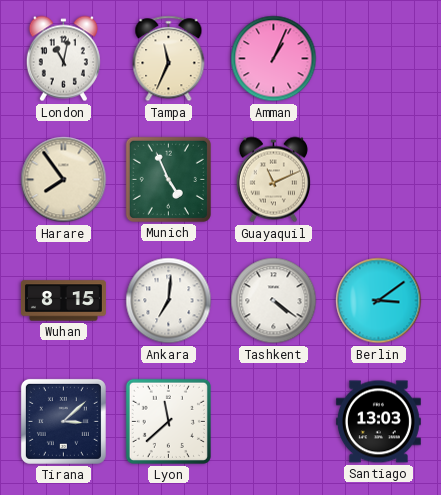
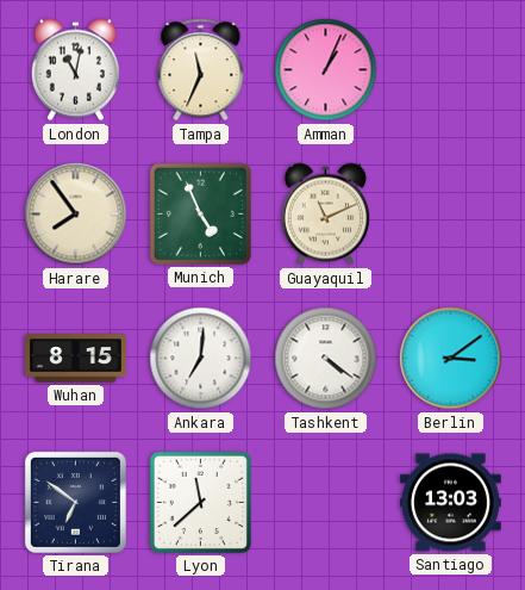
Tirana: 3:08 -> 6:51 (75, 502)
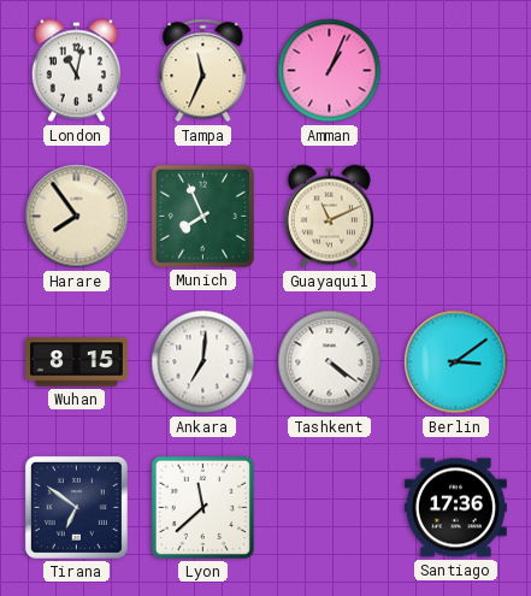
Munich: 4:56 -> 7:56 (202, 216)
Santiago: 13:03 -> 17:36 (455, 508)
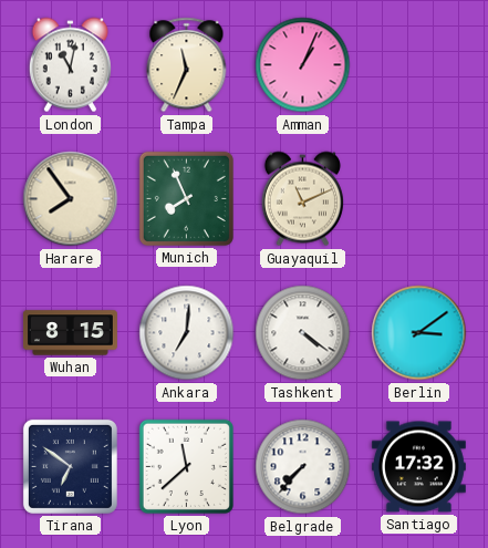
Belgrade: none -> 7:37 (303, 467)
Santiago: 17:36 -> 17:32 (418, 467)
